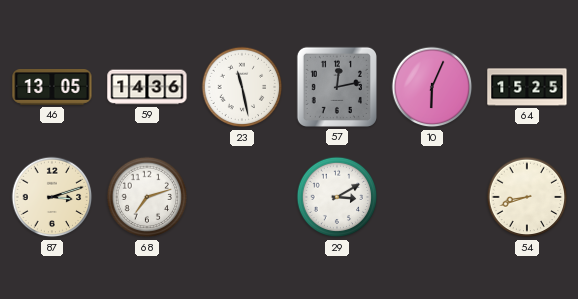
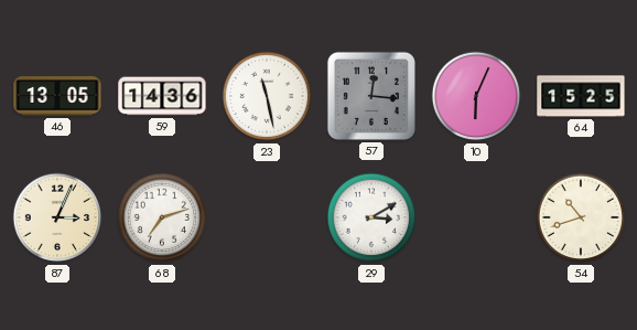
57: 12:13 -> 12:16 (371, 96)
87: 3:12 -> 3:04 (57, 217)
54: 8:42 -> 10:42 (581, 217)
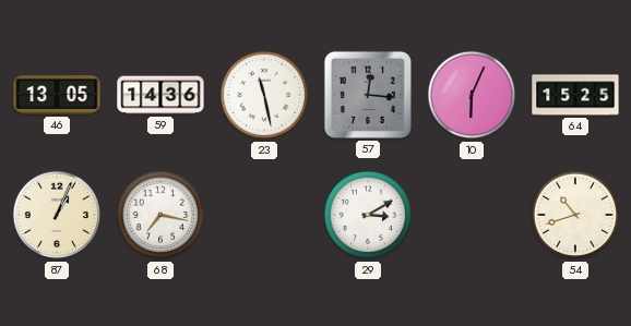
87: 3:04 -> 1:04 (57, 215)
68: 7:12 -> 7:17 (160, 215)
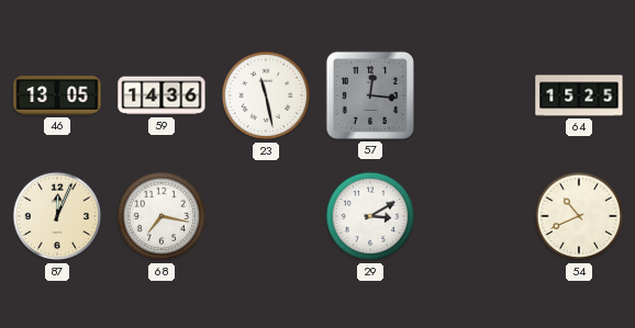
10: 6:04 -> none (472, 95)
87: 1:04 -> 12:04 (57, 216)
54: 10:42 -> 10:41 (579, 216)
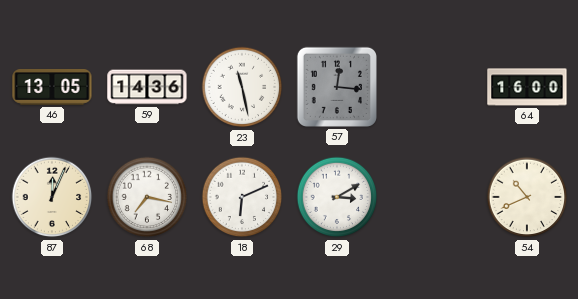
64: 15:25 -> 16:00 (527, 87)
18: none -> 6:11 (242, 197)
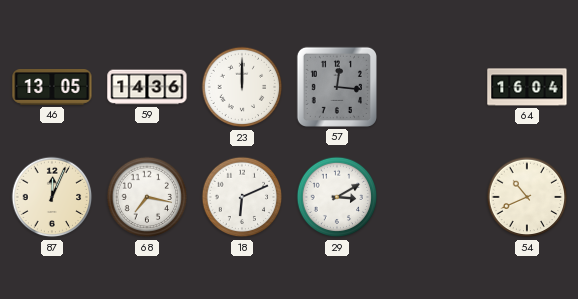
23: 11:28 -> 12:00 (242, 87)
64: 16:00 -> 16:04 (527, 87)
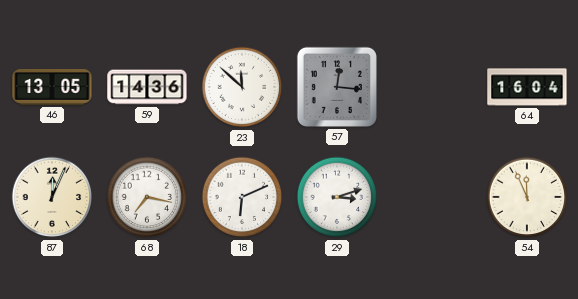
23: 12:00 -> 11:52 (242, 87)
29: 3:10 -> 3:12 (337, 197)
54: 10:41 -> 11:56 (527, 197)
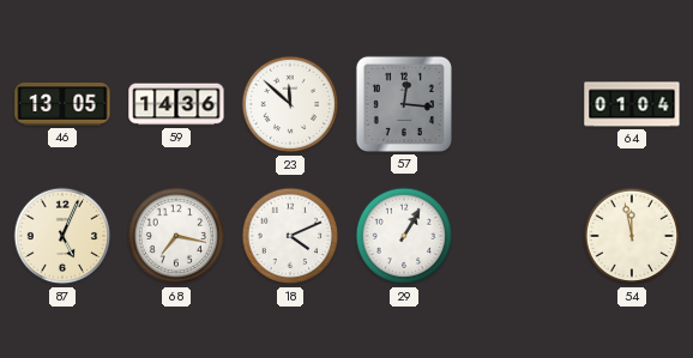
64: 16:04 -> 01:04 (632, 104)
87: 12:04 -> 5:04 (62, 236)
18: 6:11 -> 4:11 (290, 236)
29: 3:12 -> 1:05 (404, 236)
54: 11:56 -> 11:58 (632, 236)
